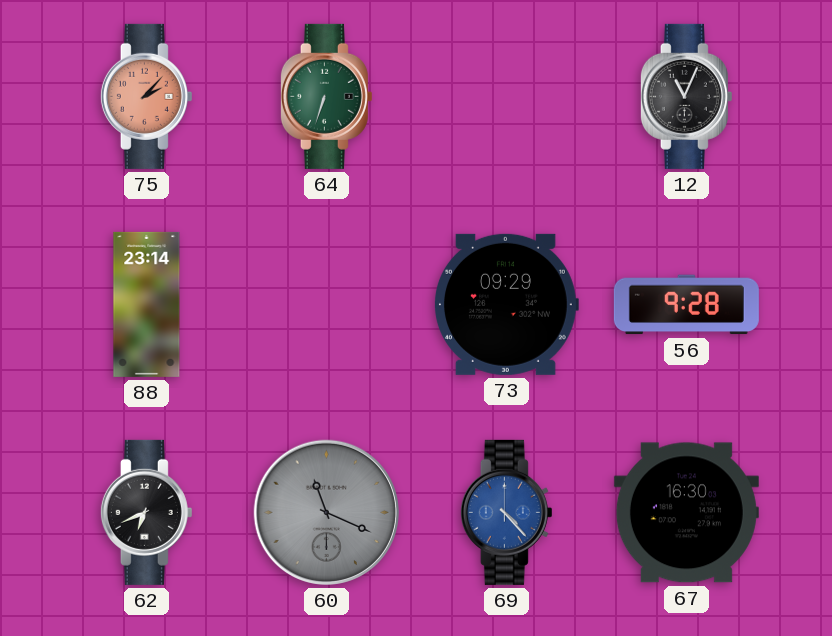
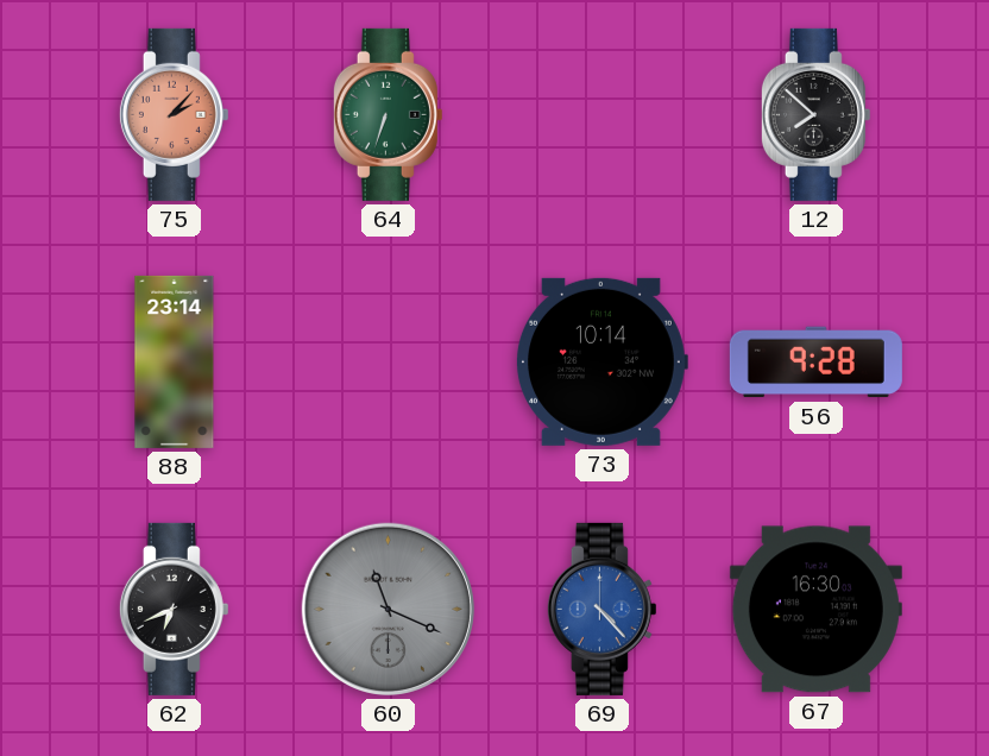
12: 11:04 -> 7:52 (815, 114)
73: 09:29 -> 10:14 (601, 361)
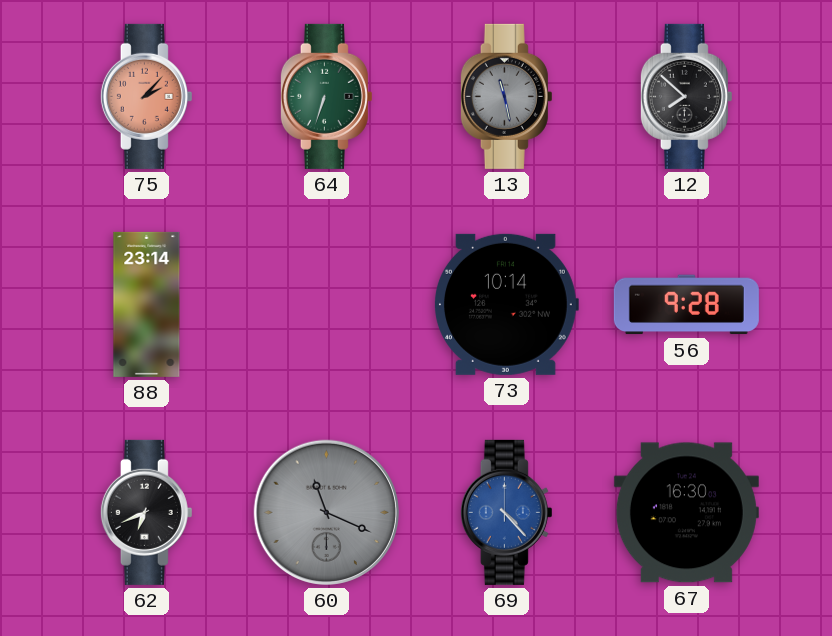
13: none -> 11:28 (506, 96)
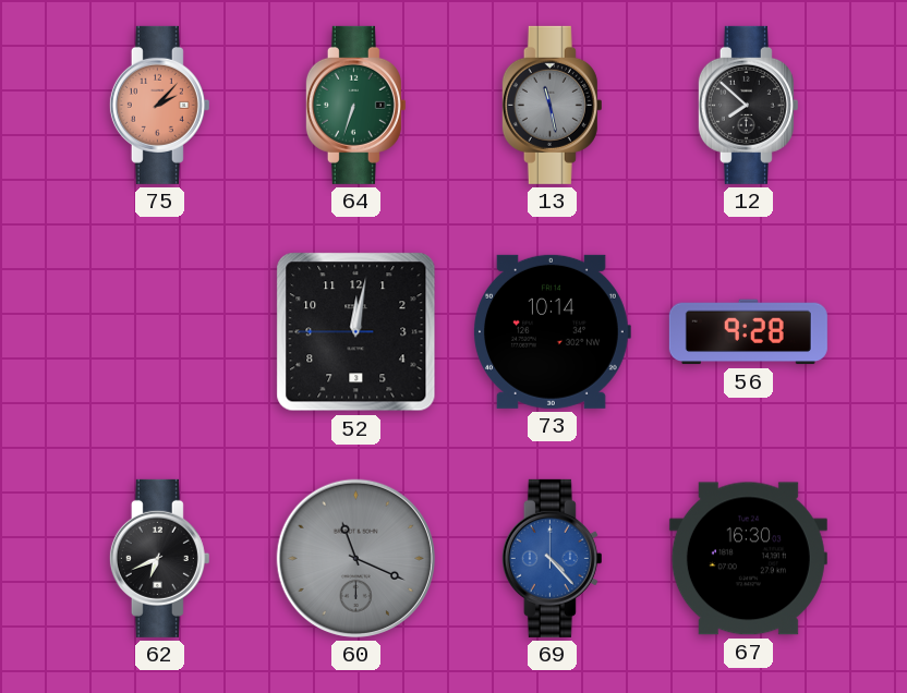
88: 23:14 -> none (147, 304)
52: none -> 12:01 (356, 332)
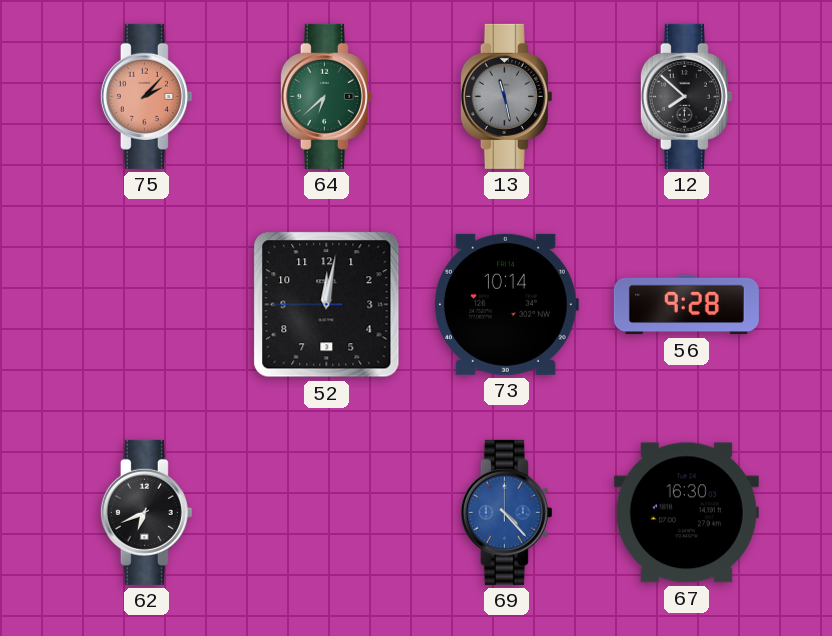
64: 6:33 -> 6:38 (326, 96)
60: 11:19 -> none (355, 558)
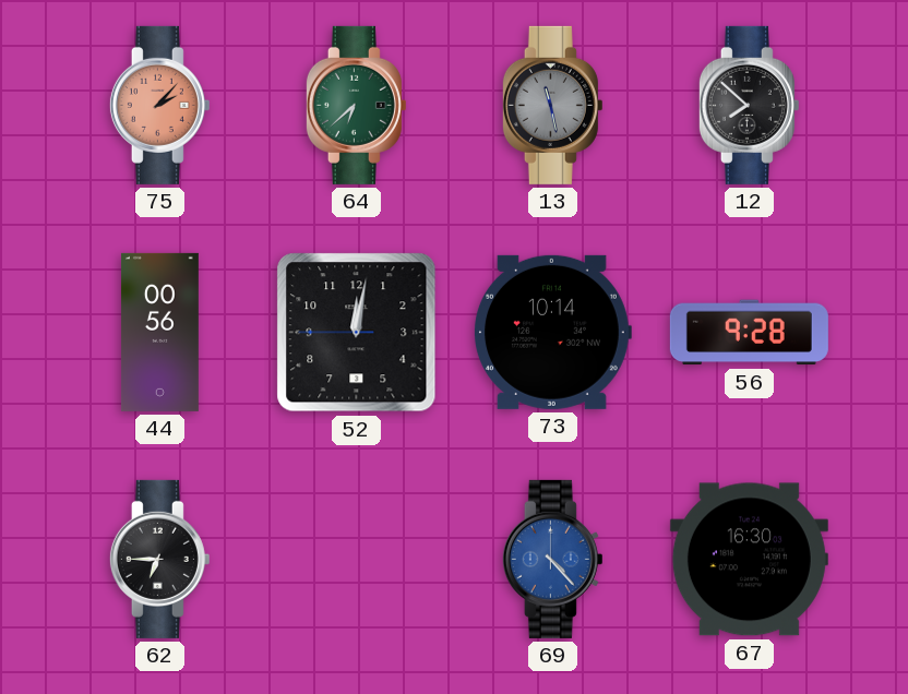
44: none -> 00:56 (159, 332)
62: 6:41 -> 6:45 (159, 559)
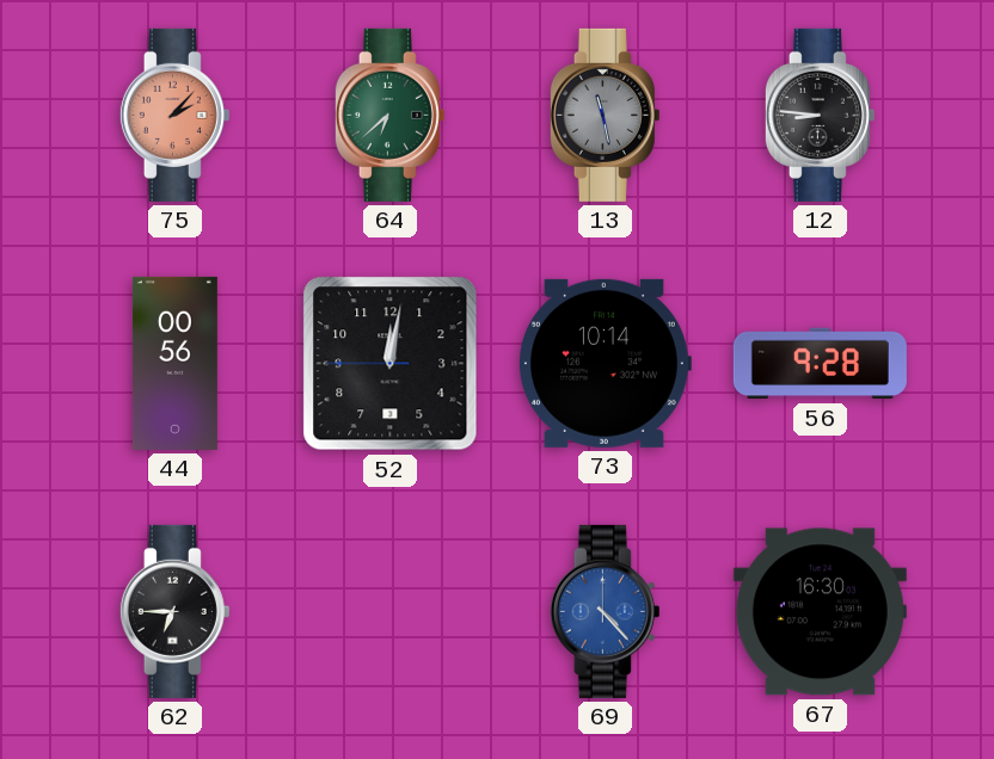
12: 7:52 -> 8:46 (820, 115)
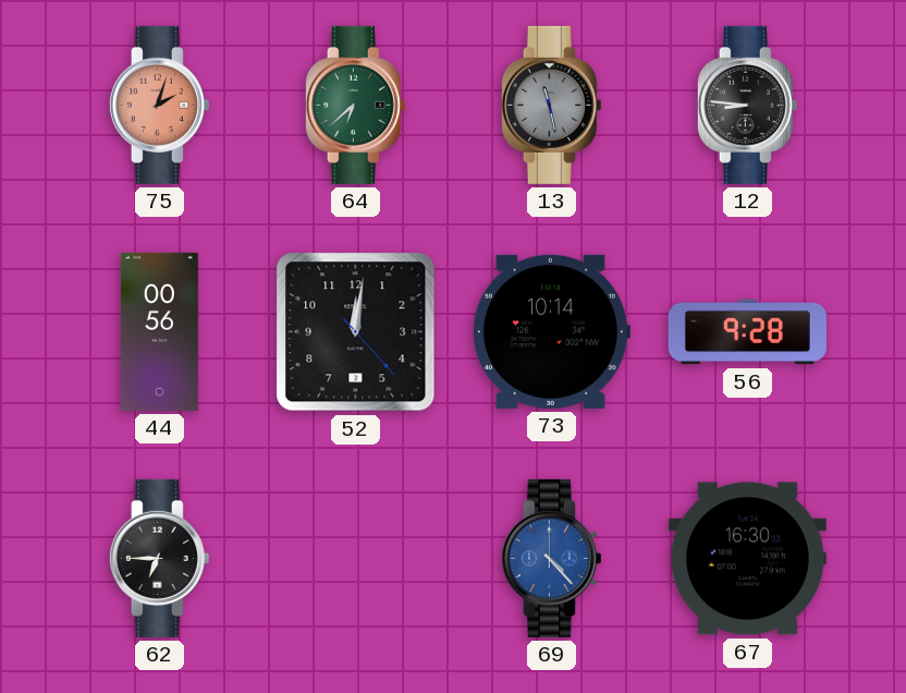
75: 2:07 -> 2:03 (159, 105)
52: 12:01:45 -> 12:01:23 (356, 332)
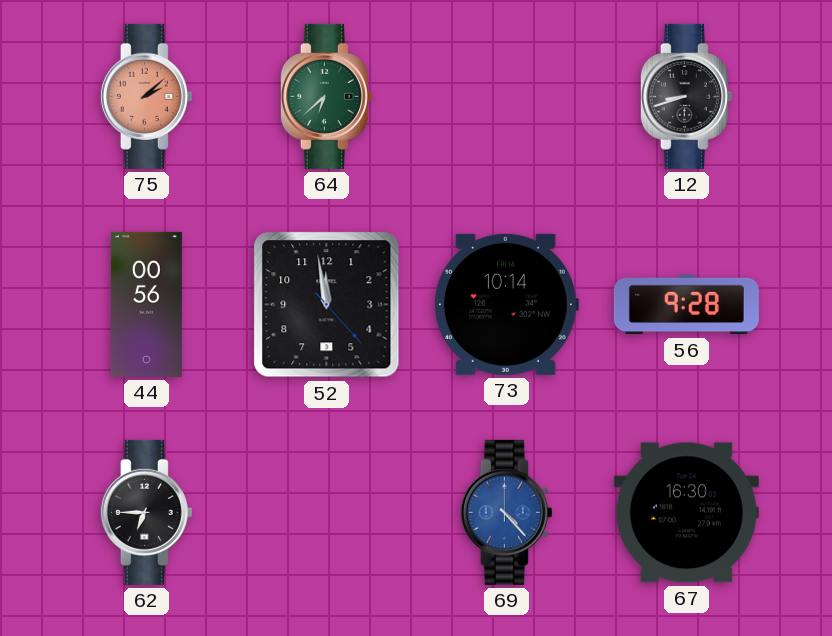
75: 2:03 -> 2:08 (146, 96)
13: 11:28 -> none (551, 105)
12: 8:46 -> 8:42 (686, 96)
52: 12:01 -> 11:58 (327, 305)
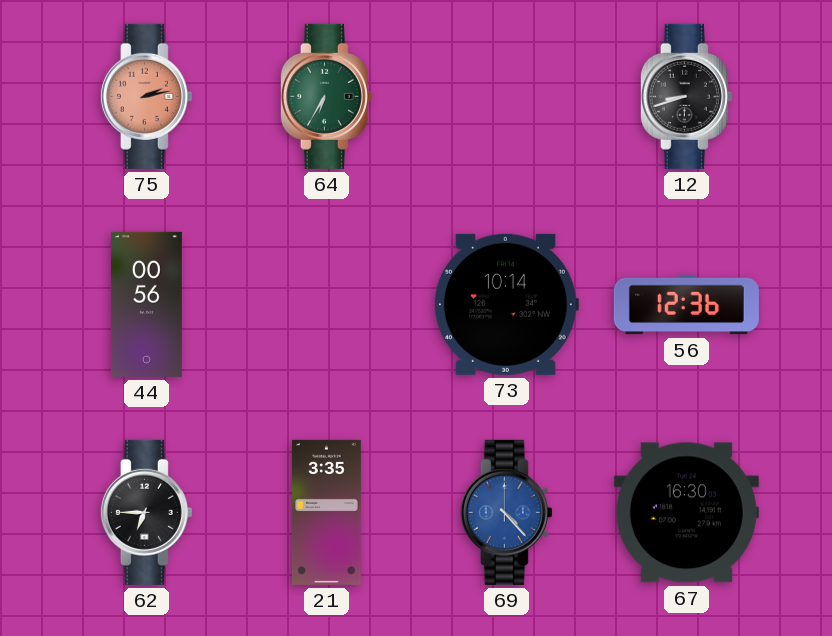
75: 2:08 -> 2:13 (146, 96)
64: 6:38 -> 6:35 (326, 96)
52: 11:58 -> none (327, 305)
56: 9:28 -> 12:36 (686, 305)
21: none -> 3:35 (326, 512)
